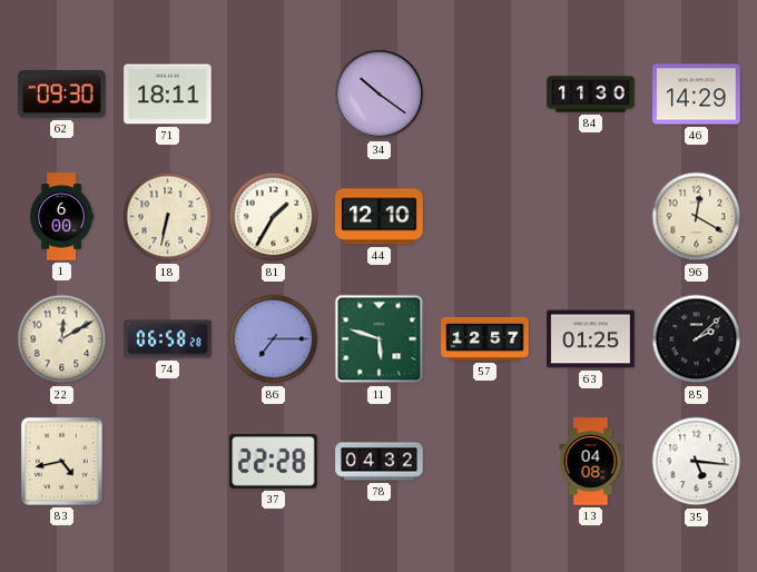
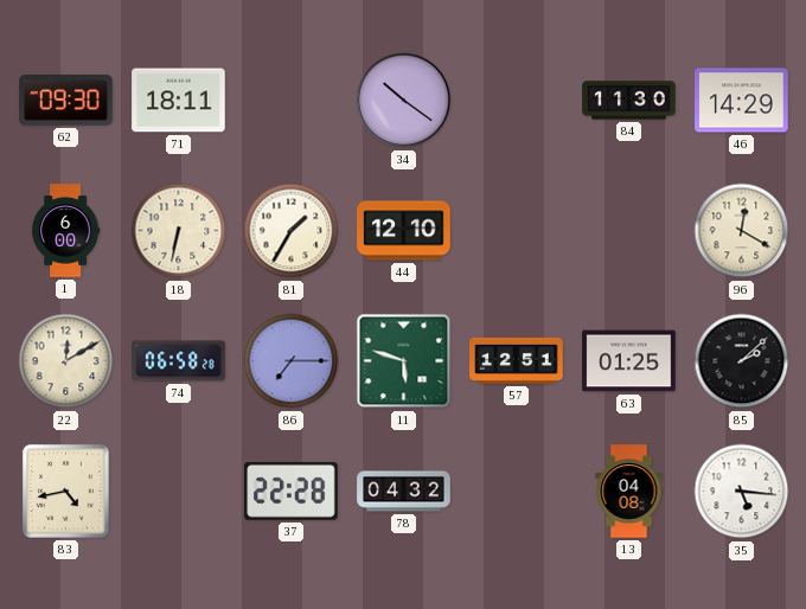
57: 12:57 -> 12:51 (517, 360)
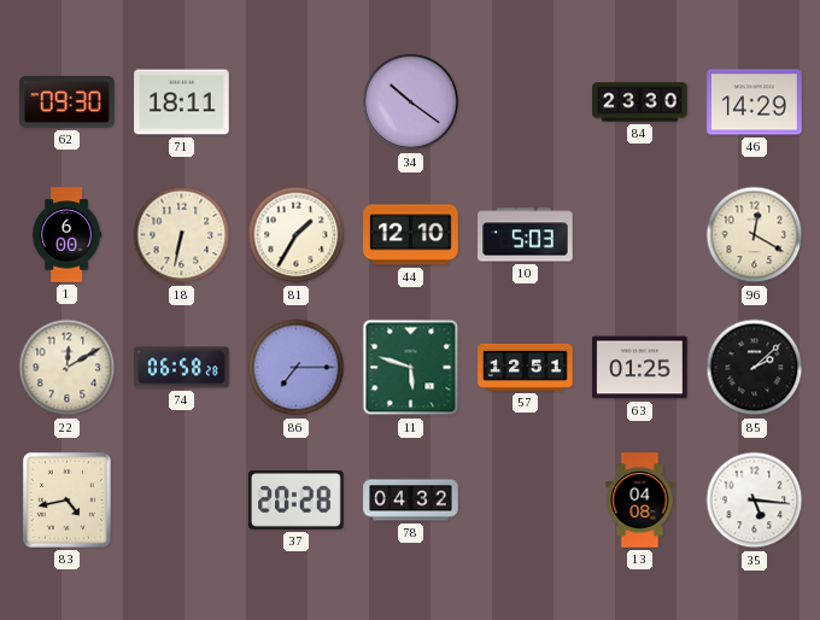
84: 11:30 -> 23:30 (640, 103)
10: none -> 5:03 (526, 235)
37: 22:28 -> 20:28 (297, 499)
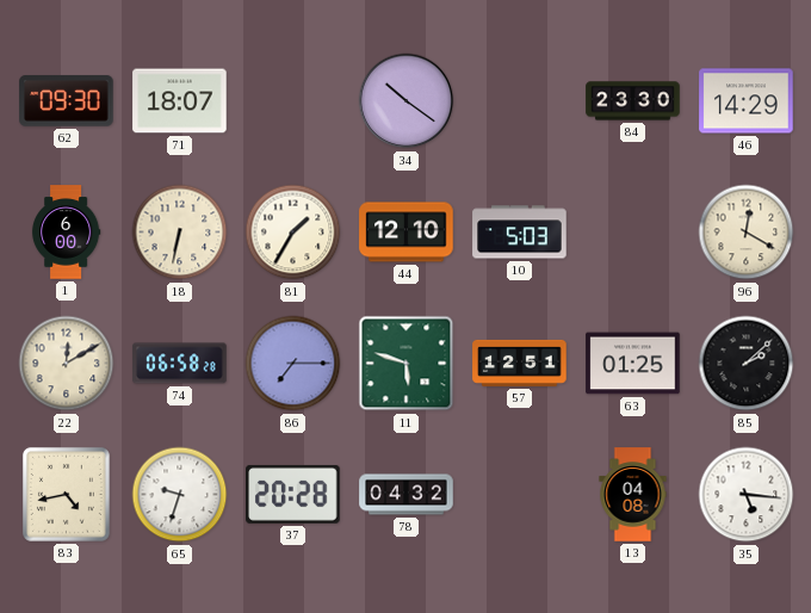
71: 18:11 -> 18:07 (180, 101)
65: none -> 9:33 (180, 495)
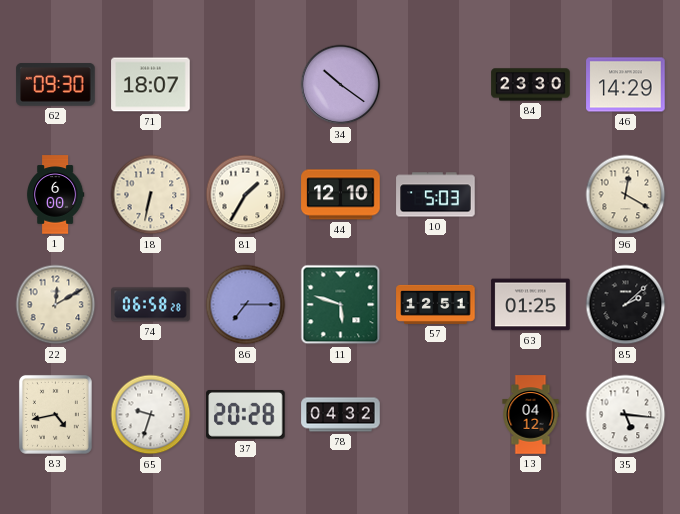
13: 04:08 -> 04:12 (531, 415)
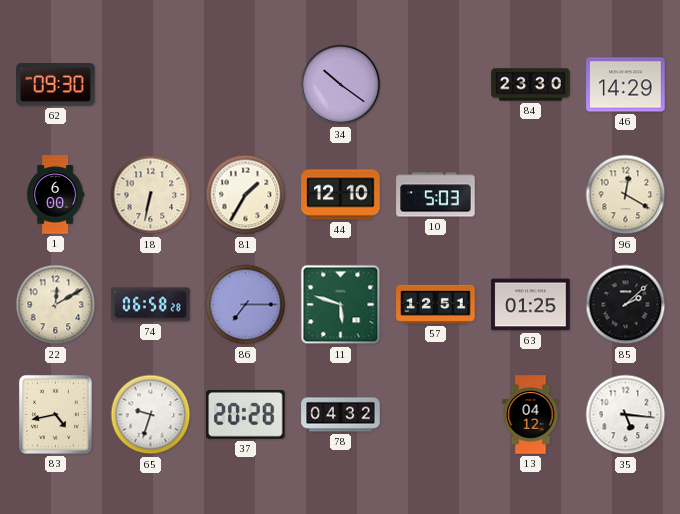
71: 18:07 -> none (151, 85)
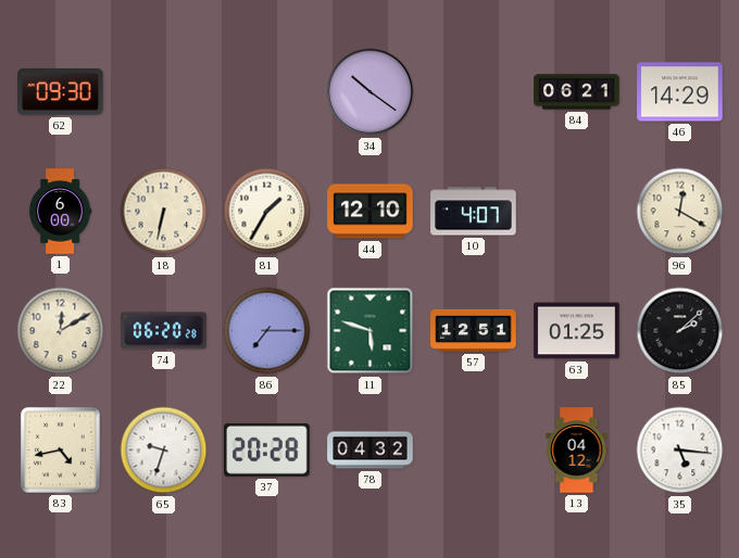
84: 23:30 -> 06:21 (577, 92)
10: 5:03 -> 4:07 (474, 212)
74: 06:58 -> 06:20 (164, 331)
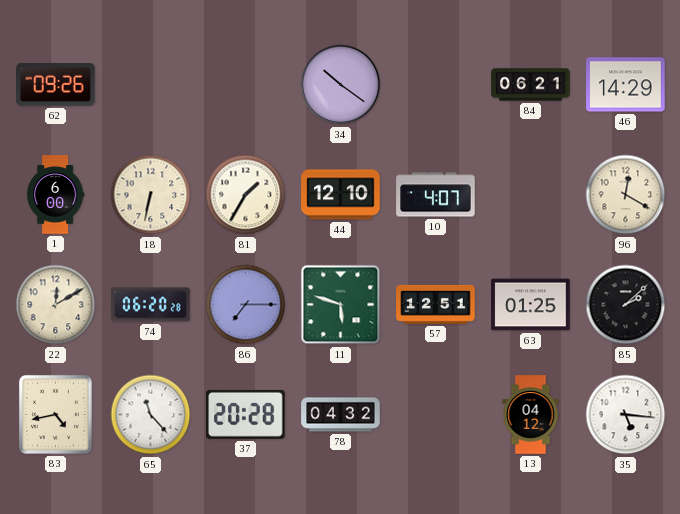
62: 09:30 -> 09:26 (56, 85)
65: 9:33 -> 11:23 (151, 415)
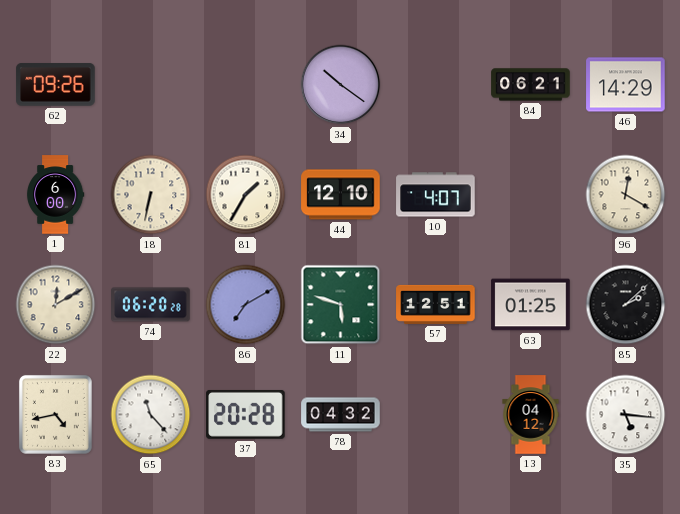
86: 7:15 -> 7:10 (246, 305)
